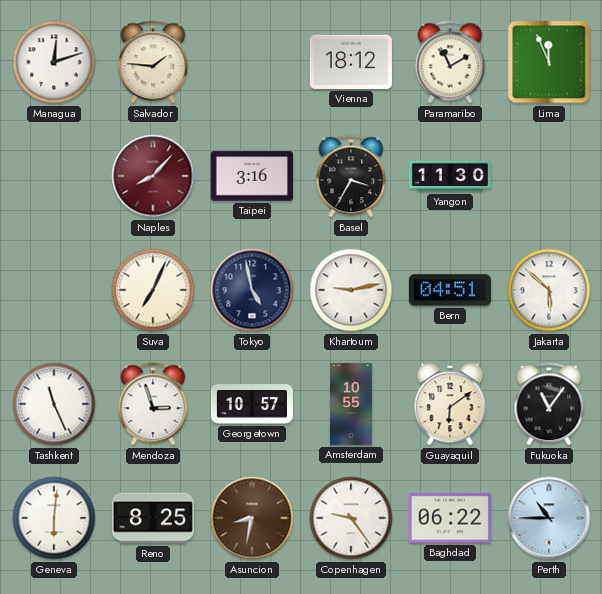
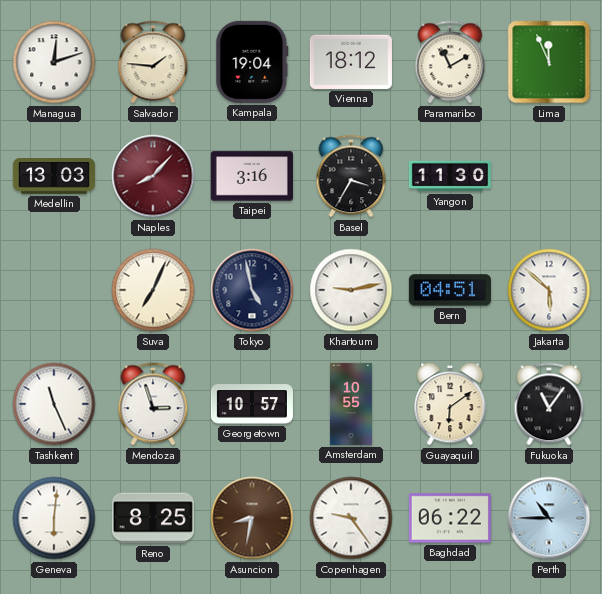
Kampala: none -> 19:04 (252, 62)
Medellin: none -> 13:03 (54, 176)
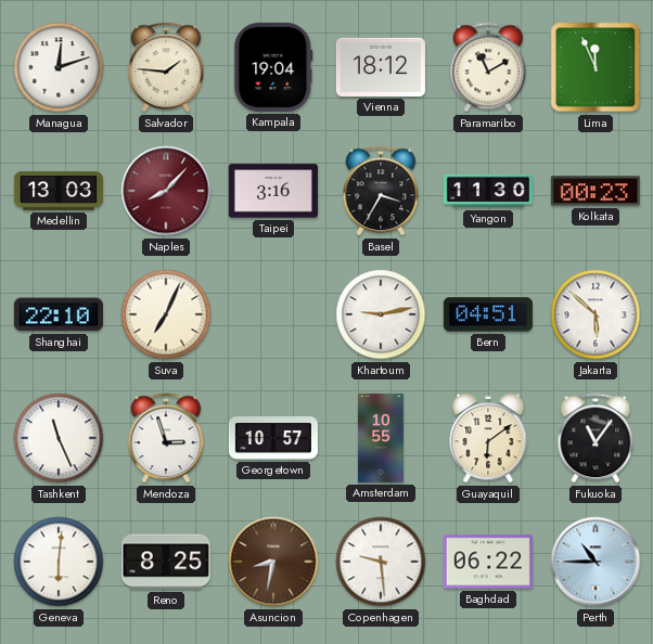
Kolkata: none -> 00:23 (596, 191)
Shanghai: none -> 22:10 (59, 314)
Tokyo: 4:58 -> none (252, 290)
Copenhagen: 9:24 -> 9:29 (381, 562)
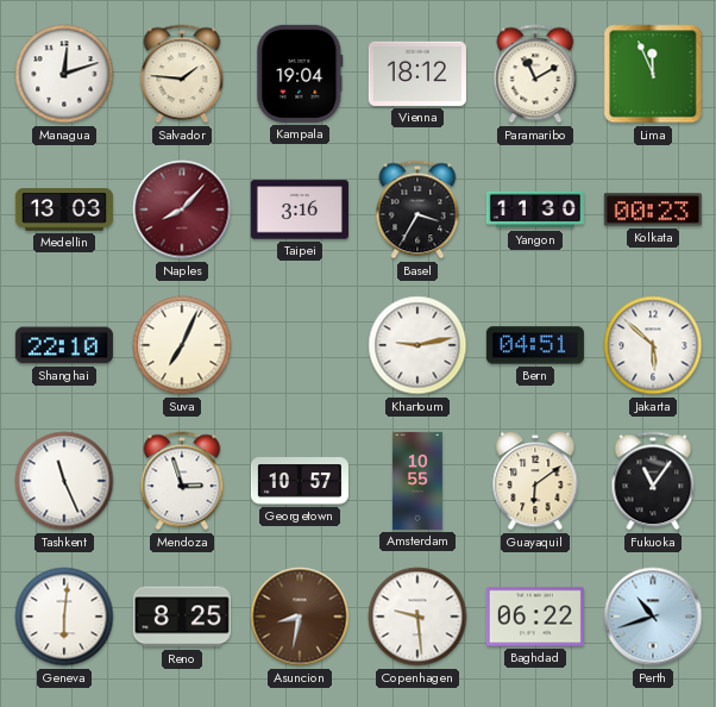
Perth: 10:45 -> 10:42 (653, 617)
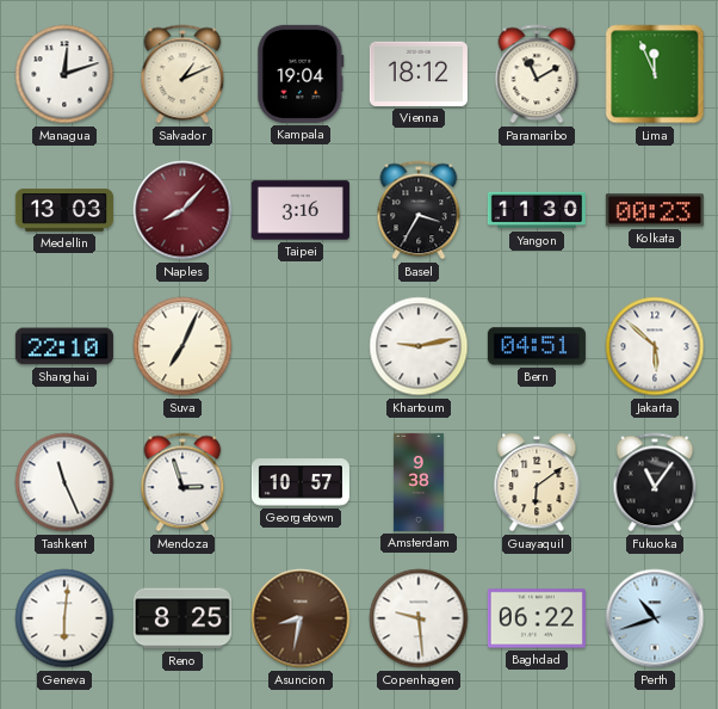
Salvador: 1:46 -> 1:11 (182, 74)
Amsterdam: 10:55 -> 9:38 (419, 482)
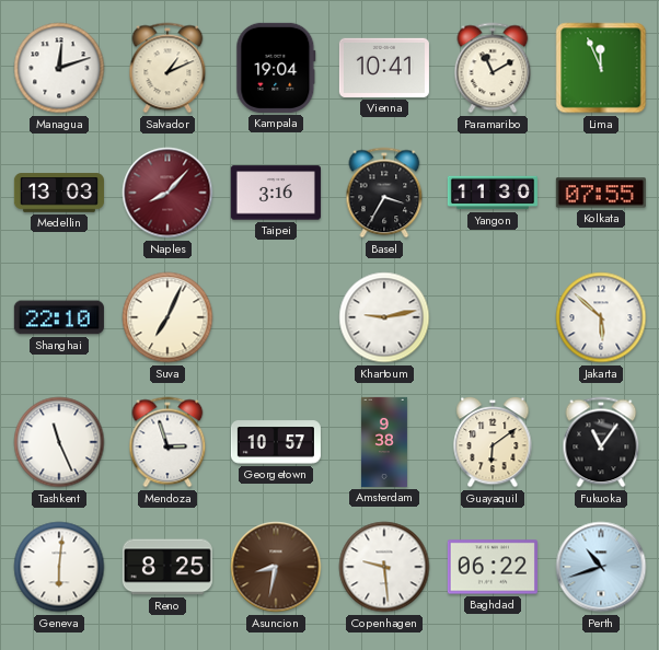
Vienna: 18:12 -> 10:41 (384, 68)
Kolkata: 00:23 -> 07:55 (601, 193)
Bern: 04:51 -> none (537, 346)
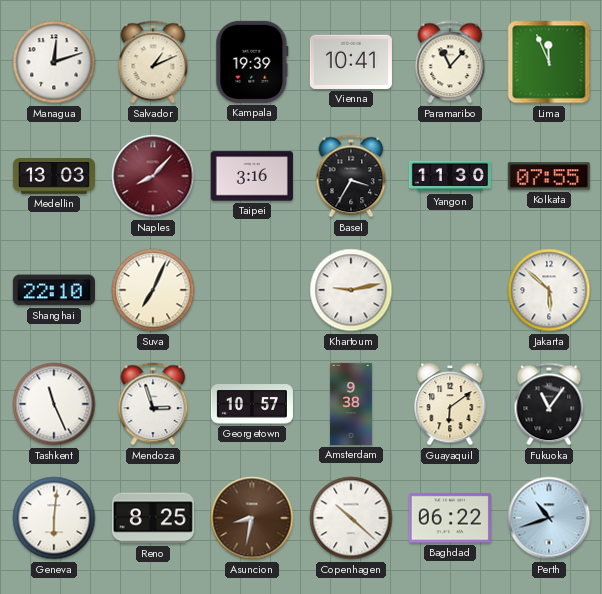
Kampala: 19:04 -> 19:39 (252, 62)
Paramaribo: 11:10 -> 11:07 (450, 62)
Copenhagen: 9:29 -> 10:22 (351, 518)
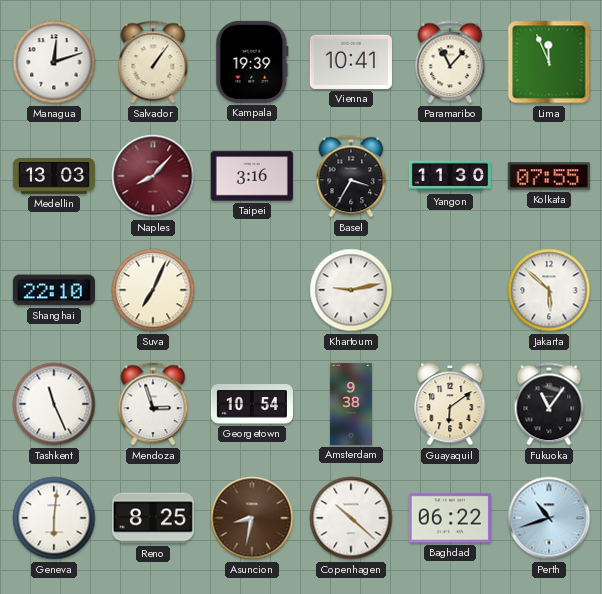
Salvador: 1:11 -> 1:06 (153, 62)
Georgetown: 10:57 -> 10:54 (252, 404)
